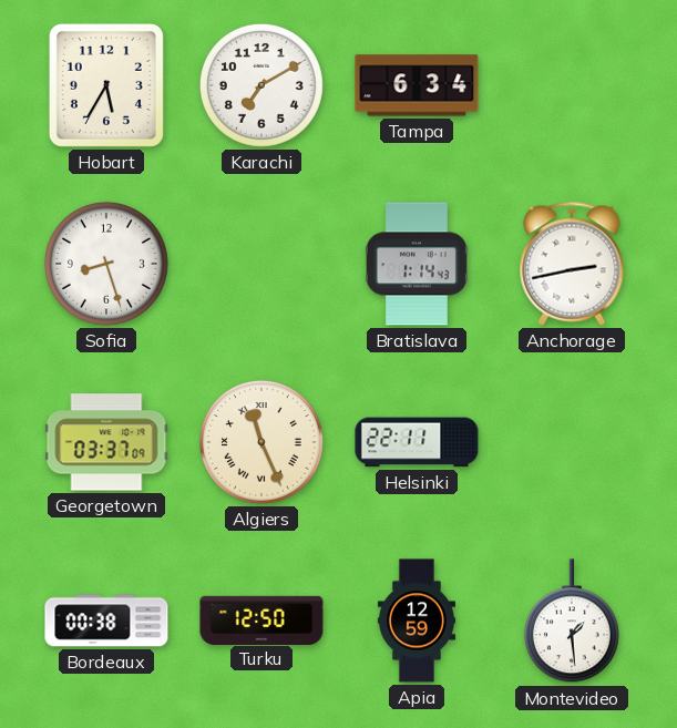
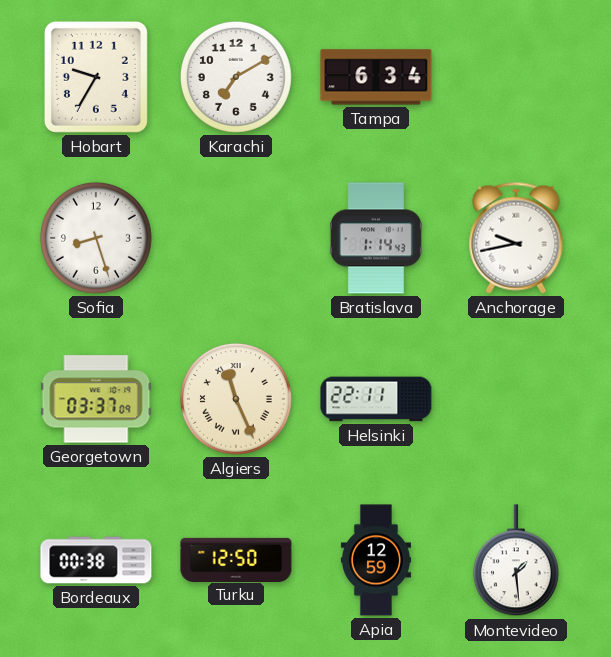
Hobart: 5:35 -> 9:35 (96, 77)
Anchorage: 2:43 -> 9:43 (516, 238)
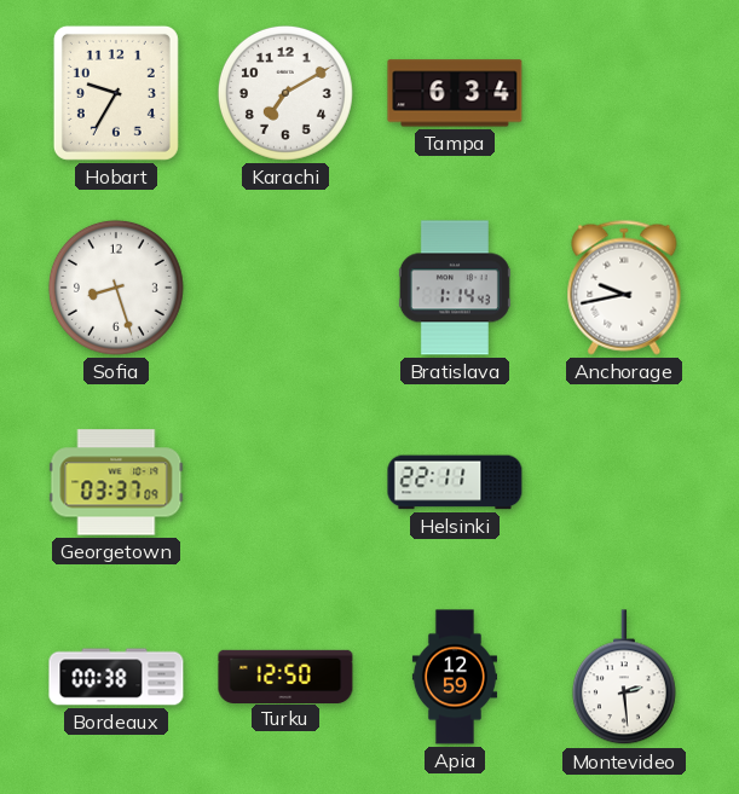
Algiers: 11:26 -> none (236, 399)
Montevideo: 1:29 -> 2:29 (624, 678)
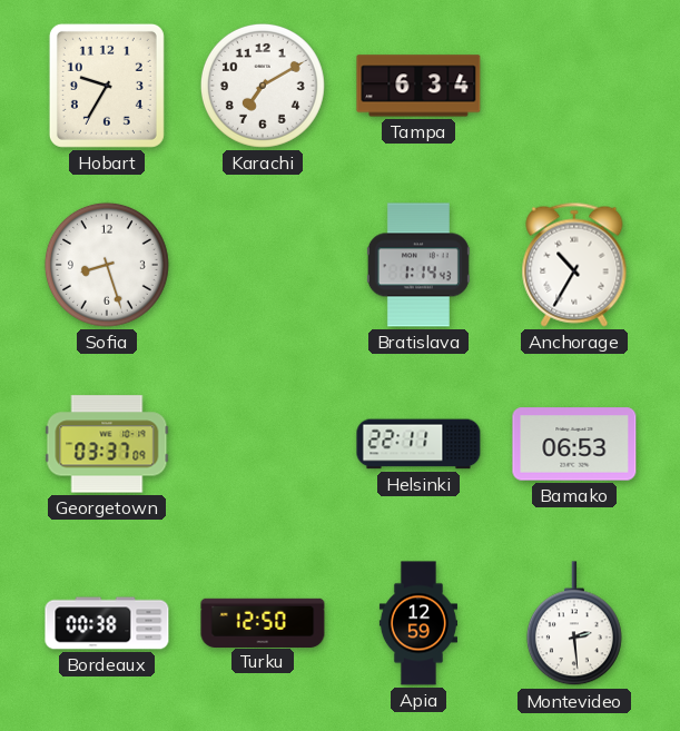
Anchorage: 9:43 -> 10:35 (574, 265)
Bamako: none -> 06:53 (574, 444)
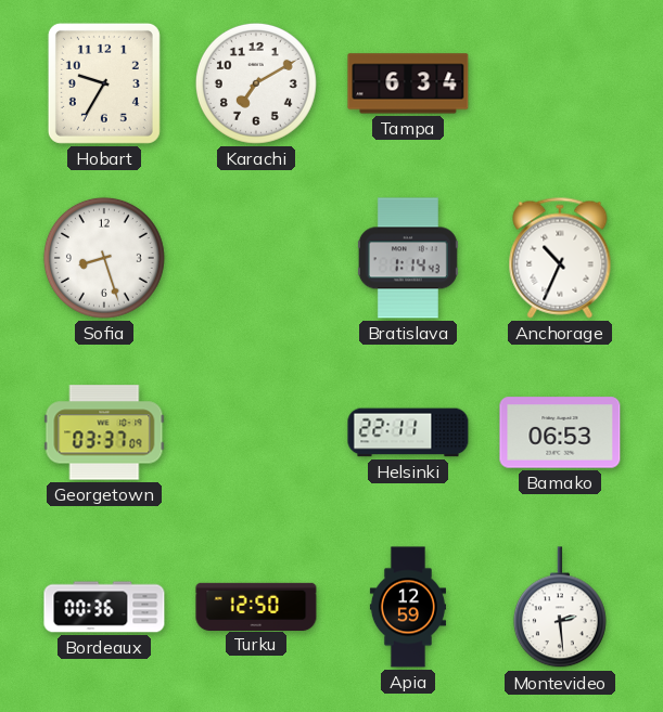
Anchorage: 10:35 -> 10:34 (560, 258)
Bordeaux: 00:38 -> 00:36 (104, 607)
